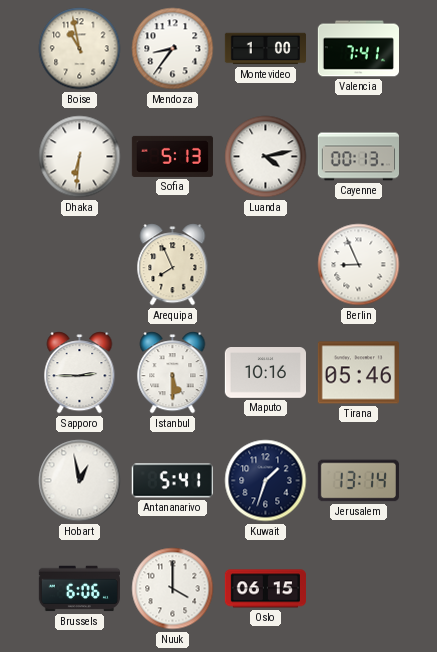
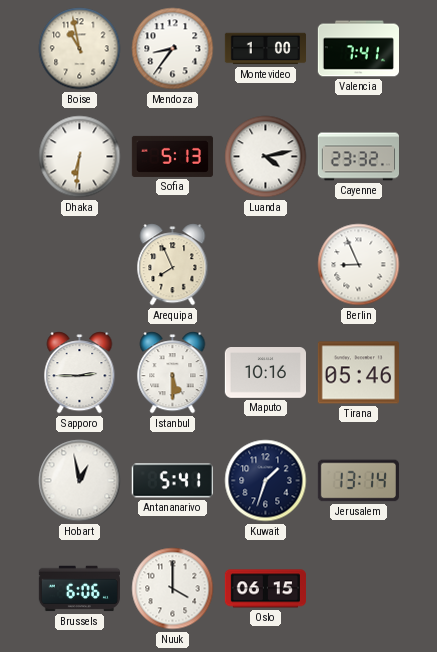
Cayenne: 00:13 -> 23:32 (358, 157)
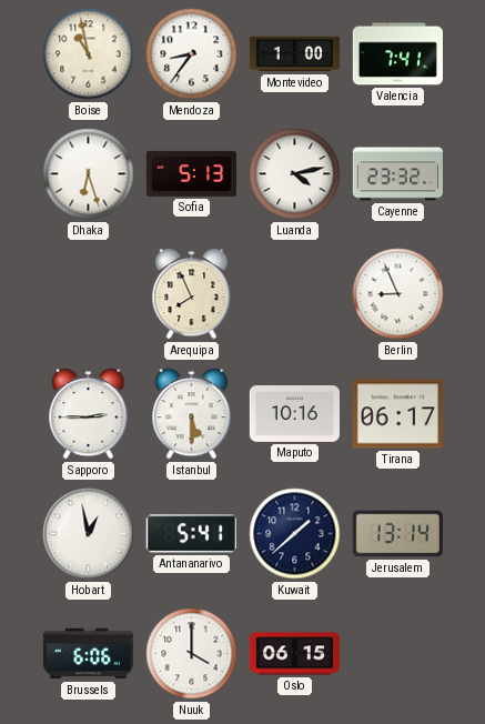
Dhaka: 6:31 -> 6:27 (89, 174)
Tirana: 05:46 -> 06:17 (397, 414)
Kuwait: 1:33 -> 1:38 (295, 534)
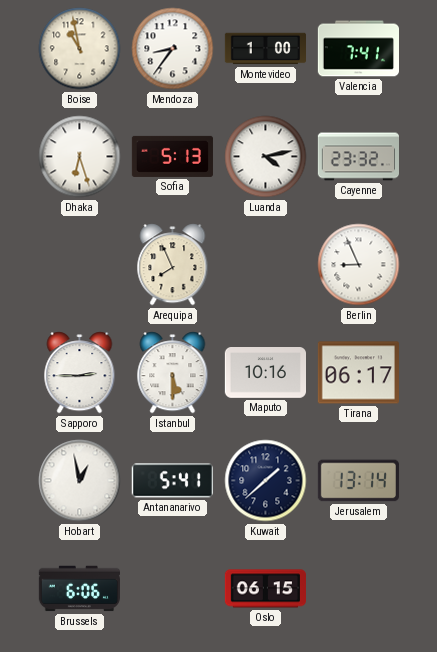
Nuuk: 4:00 -> none (192, 654)
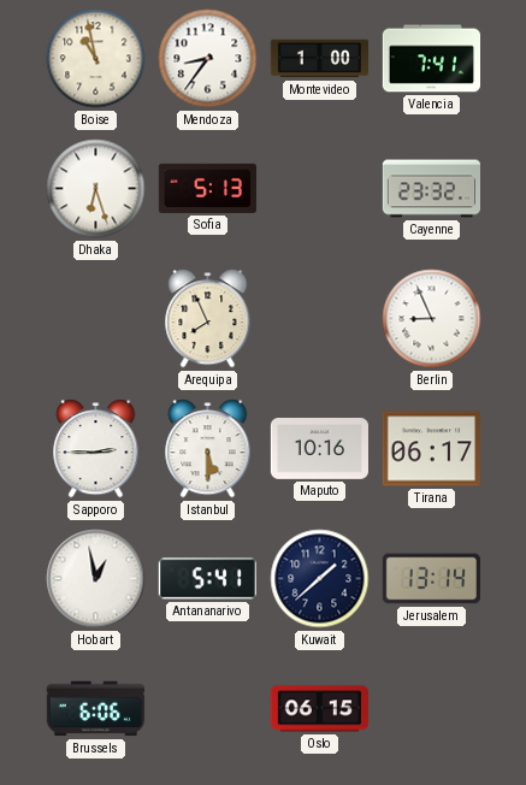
Luanda: 4:13 -> none (266, 157)
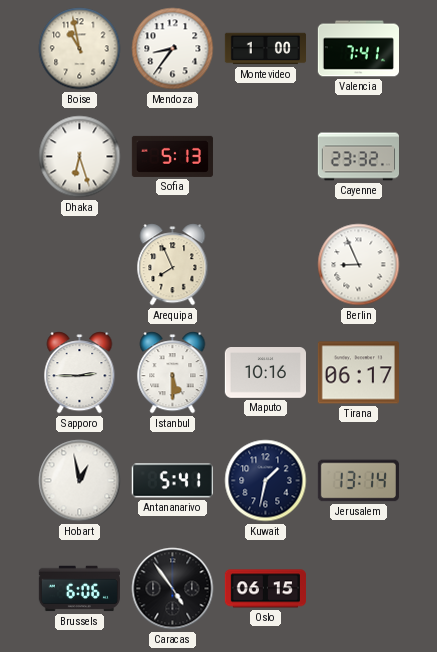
Kuwait: 1:38 -> 1:32 (266, 481)
Caracas: none -> 4:54 (173, 589)
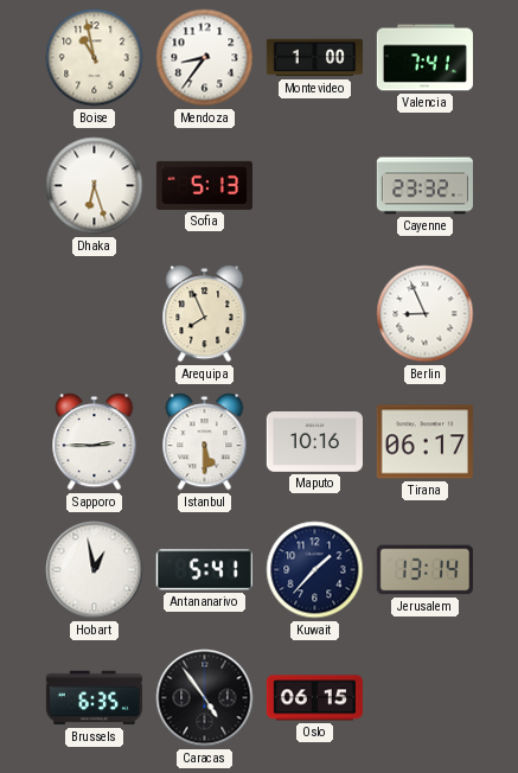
Kuwait: 1:32 -> 1:37 (315, 570)
Brussels: 6:06 -> 6:35 (94, 698)
